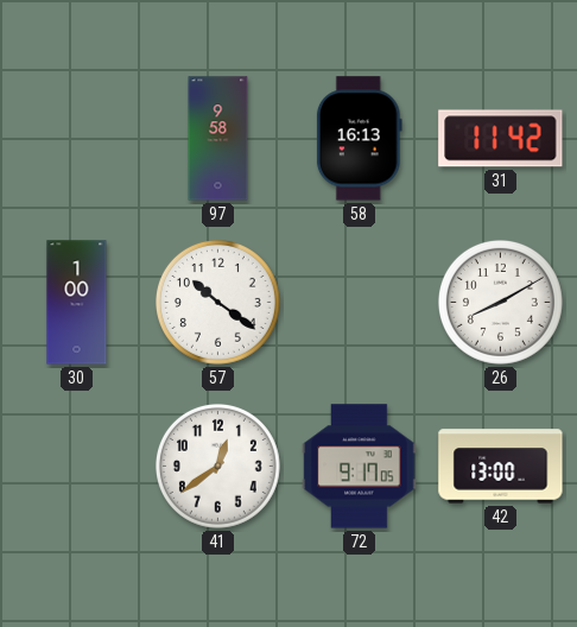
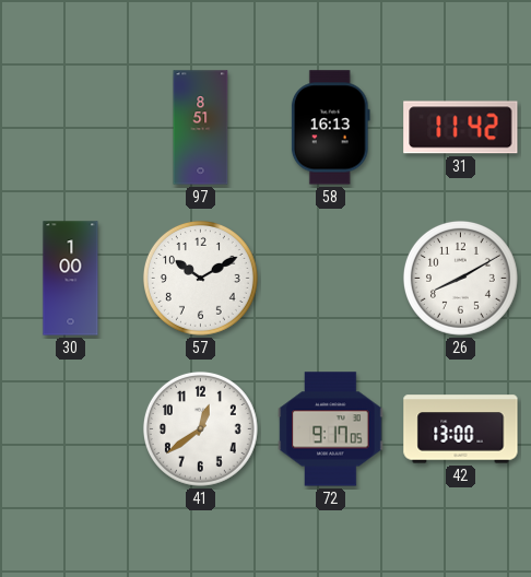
97: 9:58 -> 8:51 (201, 128)
57: 10:21 -> 10:10 (200, 278)
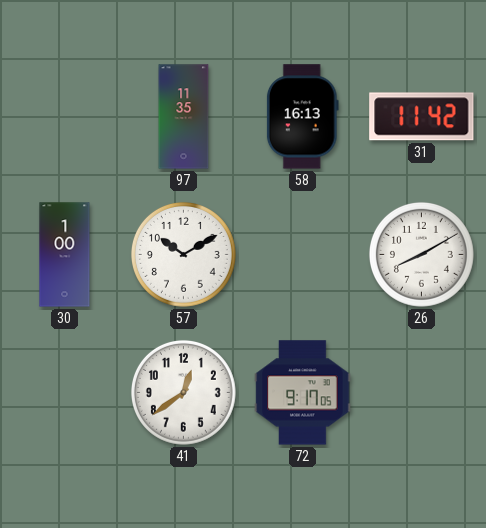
97: 8:51 -> 11:35 (184, 117)
42: 13:00 -> none (461, 429)
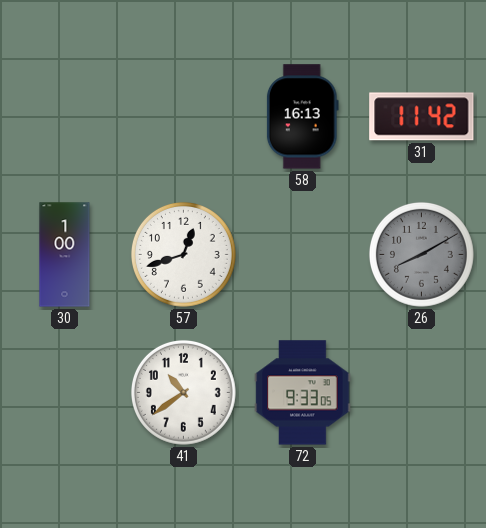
97: 11:35 -> none (184, 117)
57: 10:10 -> 12:42 (183, 254)
26 dial: white -> grey (421, 254)
41: 12:39 -> 10:39 (183, 392)
72: 9:17 -> 9:33 (303, 393)
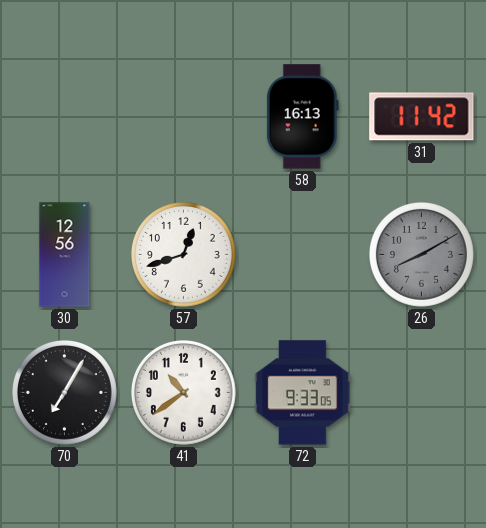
30: 1:00 -> 12:56 (65, 255)
70: none -> 7:05 (64, 392)
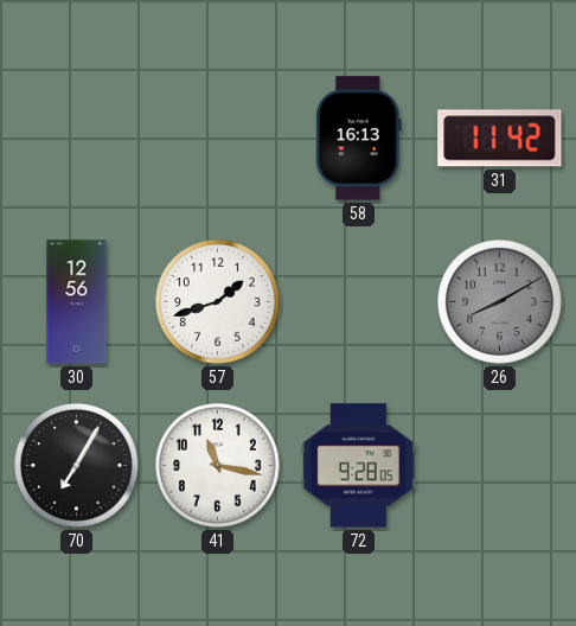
57: 12:42 -> 1:42 (217, 301)
41: 10:39 -> 11:17 (217, 465)
72: 9:33 -> 9:28 (359, 466)
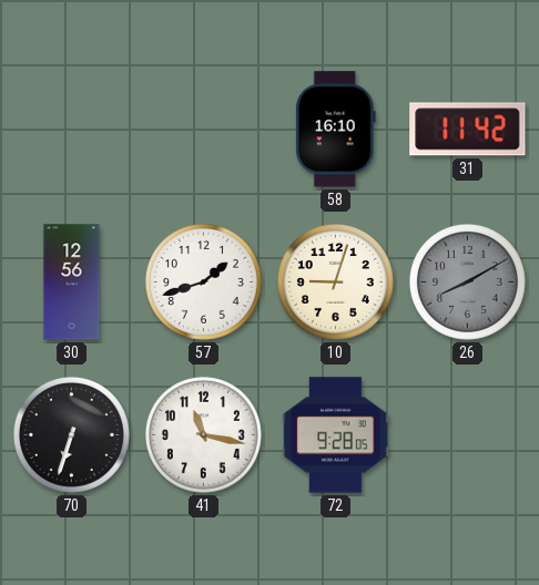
58: 16:13 -> 16:10 (335, 130)
10: none -> 9:03 (335, 281)
70: 7:05 -> 6:33 (71, 434)
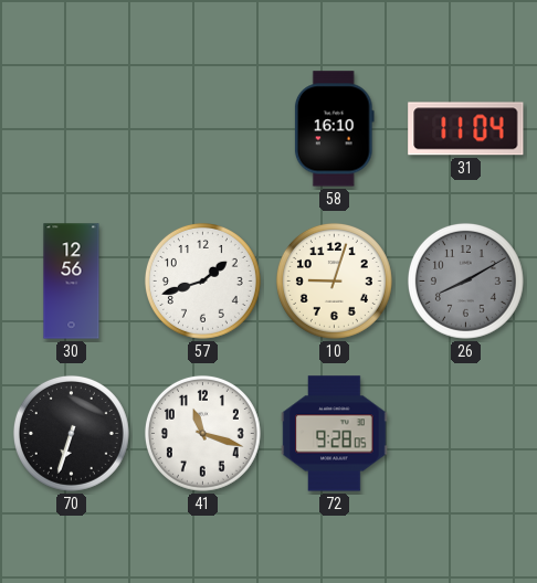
31: 11:42 -> 11:04 (466, 129)
41: 11:17 -> 11:18 (202, 433)
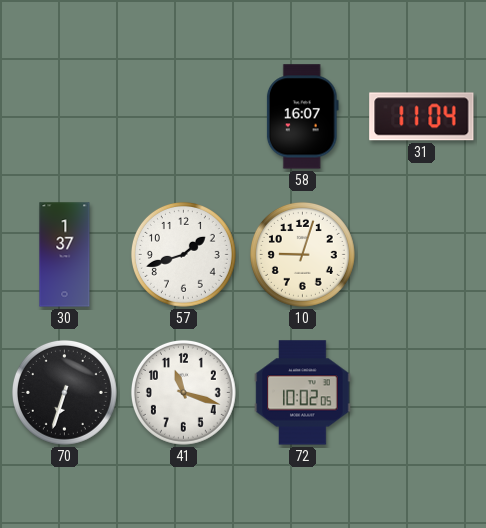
58: 16:10 -> 16:07 (302, 117)
30: 12:56 -> 1:37 (65, 255)
26: 8:10 -> none (465, 280)
72: 9:28 -> 10:02 (303, 393)
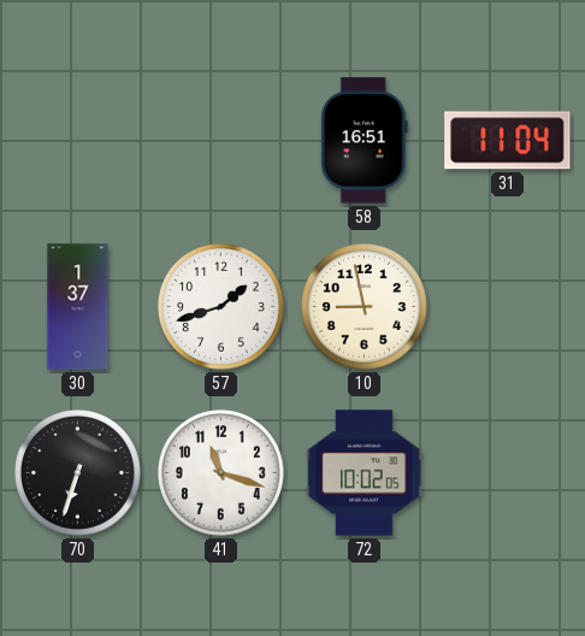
58: 16:07 -> 16:51 (364, 141)
10: 9:03 -> 8:58 (364, 306)
